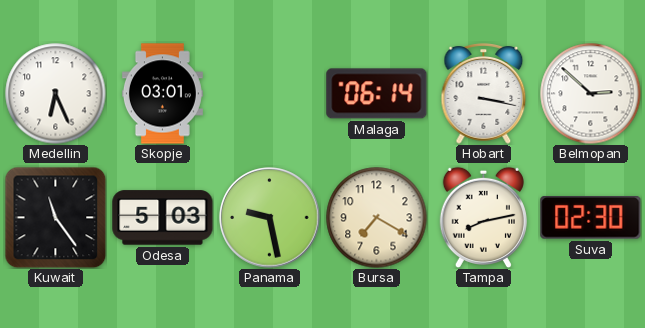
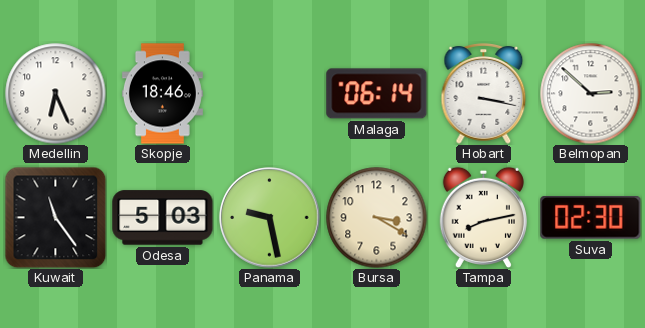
Skopje: 03:01 -> 18:46 (162, 94)
Bursa: 7:20 -> 3:20 (377, 218)
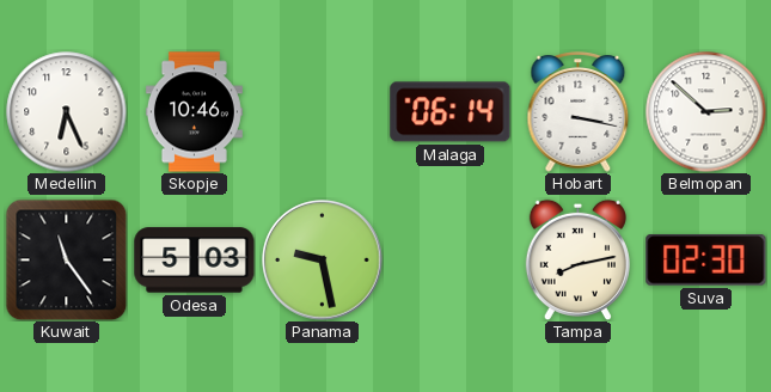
Skopje: 18:46 -> 10:46 (194, 112)
Bursa: 3:20 -> none (377, 218)
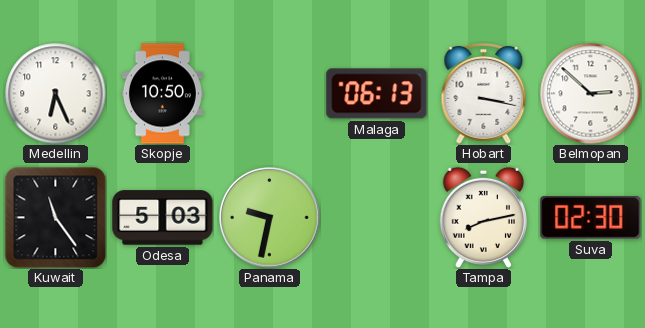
Skopje: 10:46 -> 10:50 (162, 94)
Malaga: 06:14 -> 06:13 (377, 94)
Panama: 9:28 -> 9:32 (270, 218)
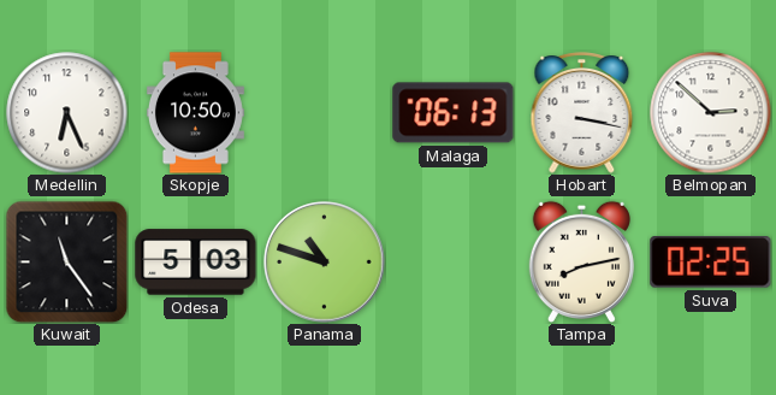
Panama: 9:32 -> 10:48 (325, 263)
Suva: 02:30 -> 02:25 (711, 263)
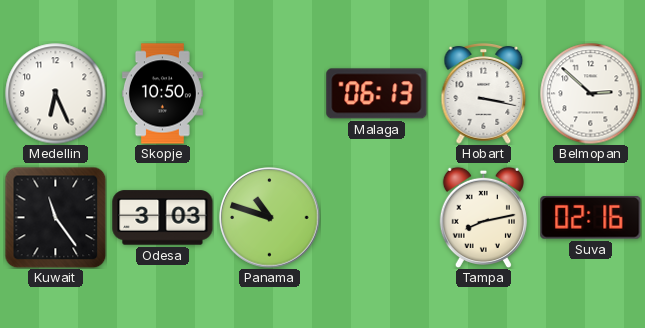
Odesa: 5:03 -> 3:03 (163, 218)
Suva: 02:25 -> 02:16 (591, 218)
